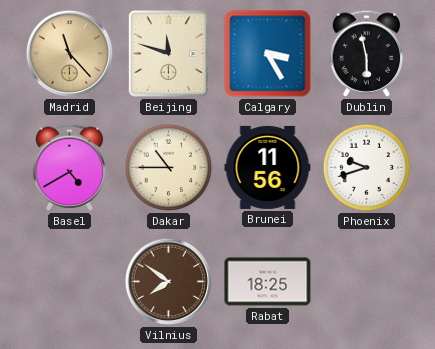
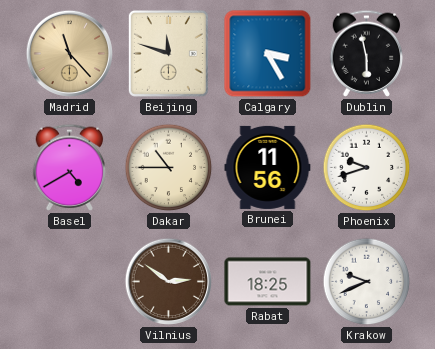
Vilnius: 7:51 -> 2:51 (169, 282)
Krakow: none -> 9:41 (367, 282)
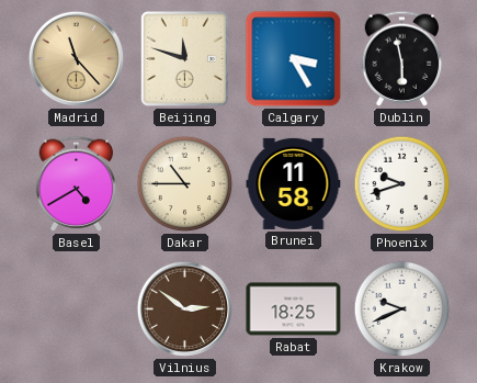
Brunei: 11:56 -> 11:58 (294, 183)
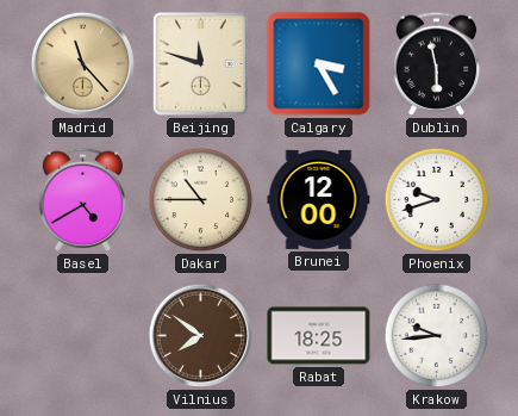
Brunei: 11:58 -> 12:00 (319, 199)
Vilnius: 2:51 -> 7:51 (201, 336)
Krakow: 9:41 -> 9:44 (437, 336)
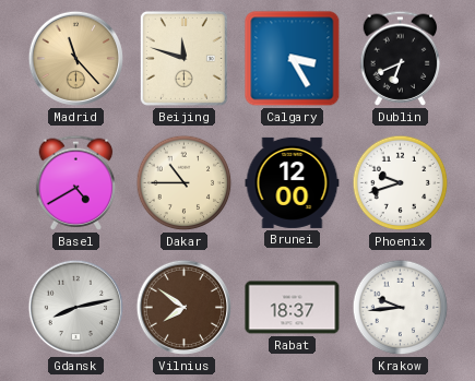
Dublin: 5:58 -> 6:41 (401, 58)
Gdansk: none -> 8:13 (76, 308)
Rabat: 18:25 -> 18:37 (293, 308)
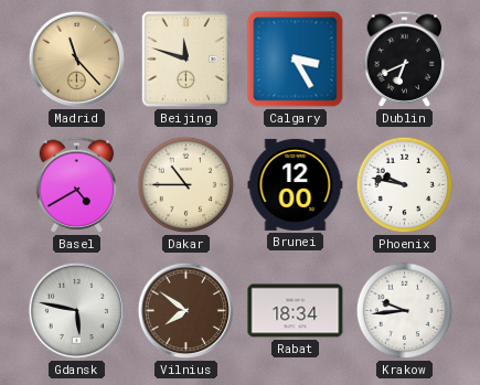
Phoenix: 9:42 -> 9:47 (405, 185)
Gdansk: 8:13 -> 5:47 (77, 311)
Rabat: 18:37 -> 18:34 (296, 311)
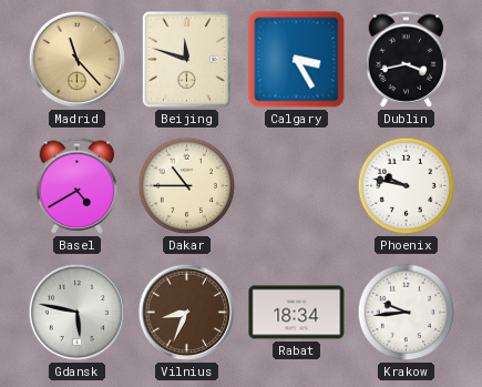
Dublin: 6:41 -> 3:43 (407, 59)
Brunei: 12:00 -> none (296, 184)
Vilnius: 7:51 -> 8:34 (187, 313)
